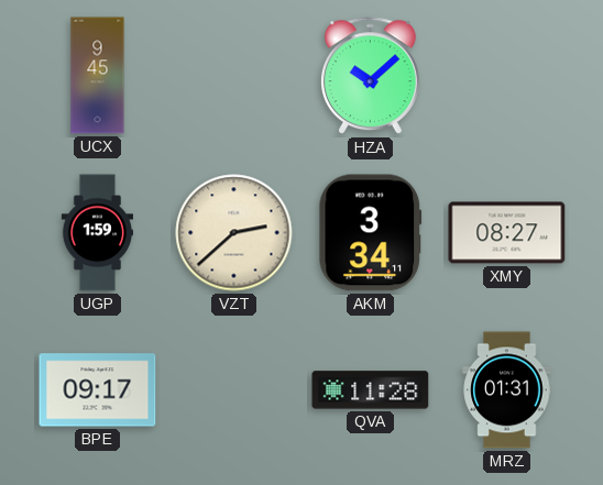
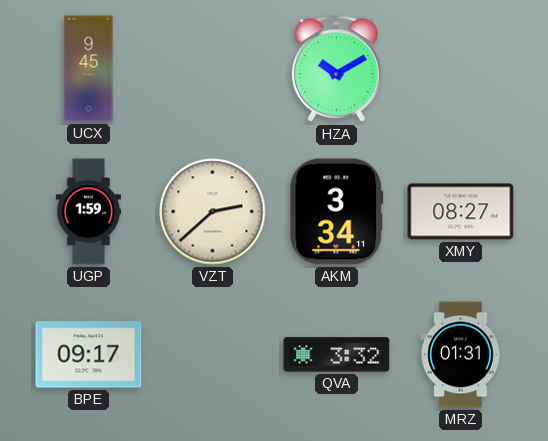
HZA: 10:08 -> 10:10 (336, 69)
QVA: 11:28 -> 3:32 (337, 355)
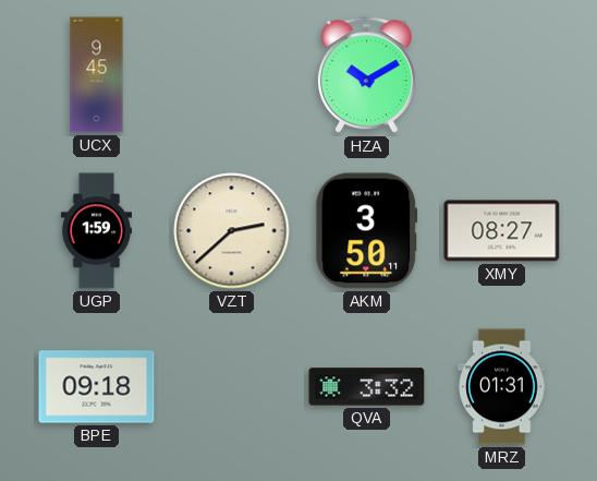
AKM: 3:34 -> 3:50 (367, 231)
BPE: 09:17 -> 09:18 (97, 387)
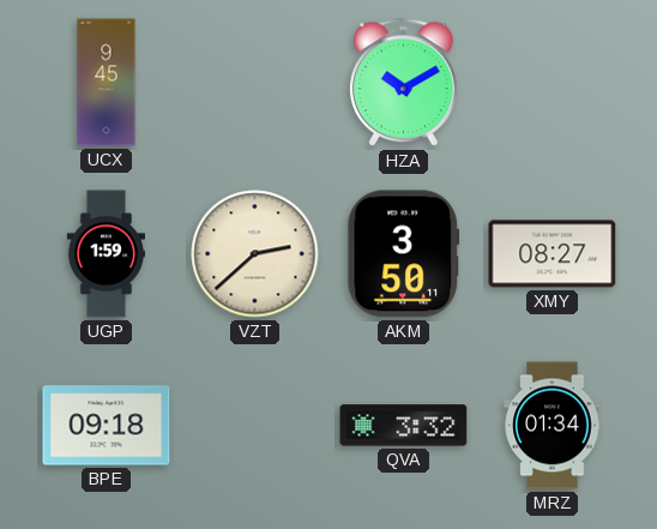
MRZ: 01:31 -> 01:34 (553, 426)
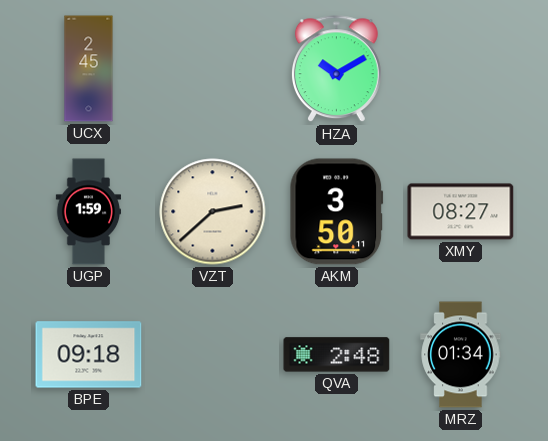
UCX: 9:45 -> 2:45 (89, 69)
QVA: 3:32 -> 2:48 (337, 355)
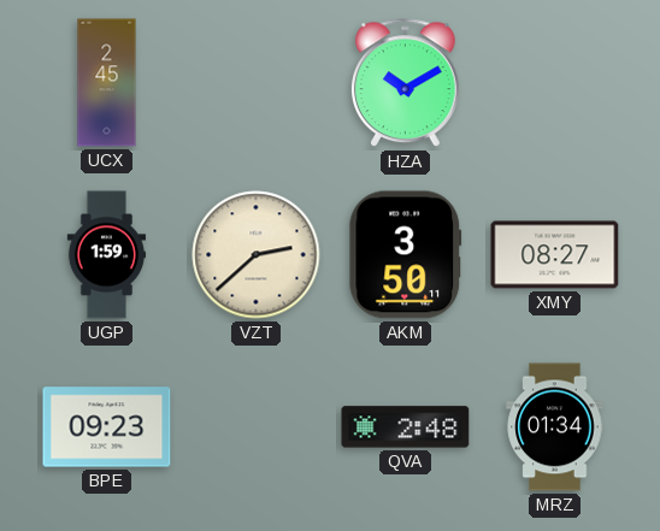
BPE: 09:18 -> 09:23 (107, 427)
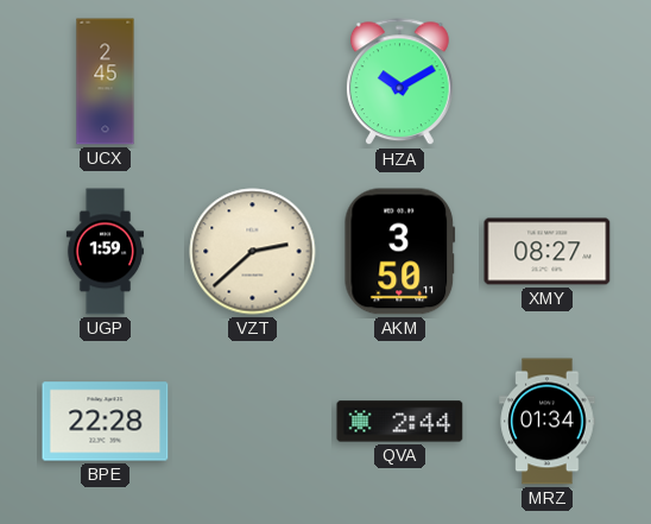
BPE: 09:23 -> 22:28 (106, 422)
QVA: 2:48 -> 2:44 (400, 422)
